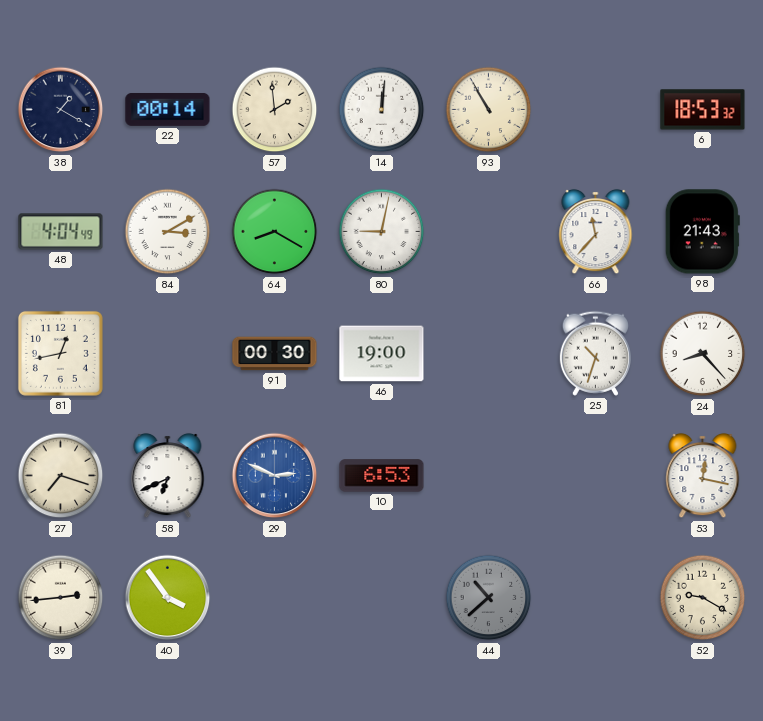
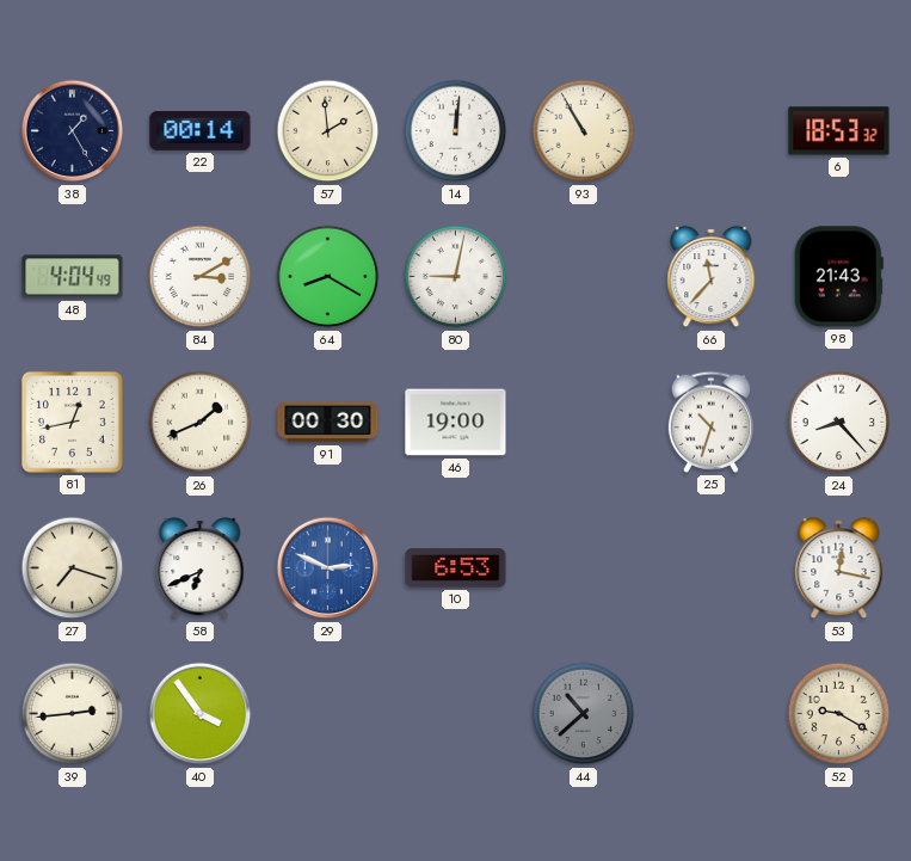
38: 1:20 -> 1:25 (73, 131)
26: none -> 1:41 (201, 423)
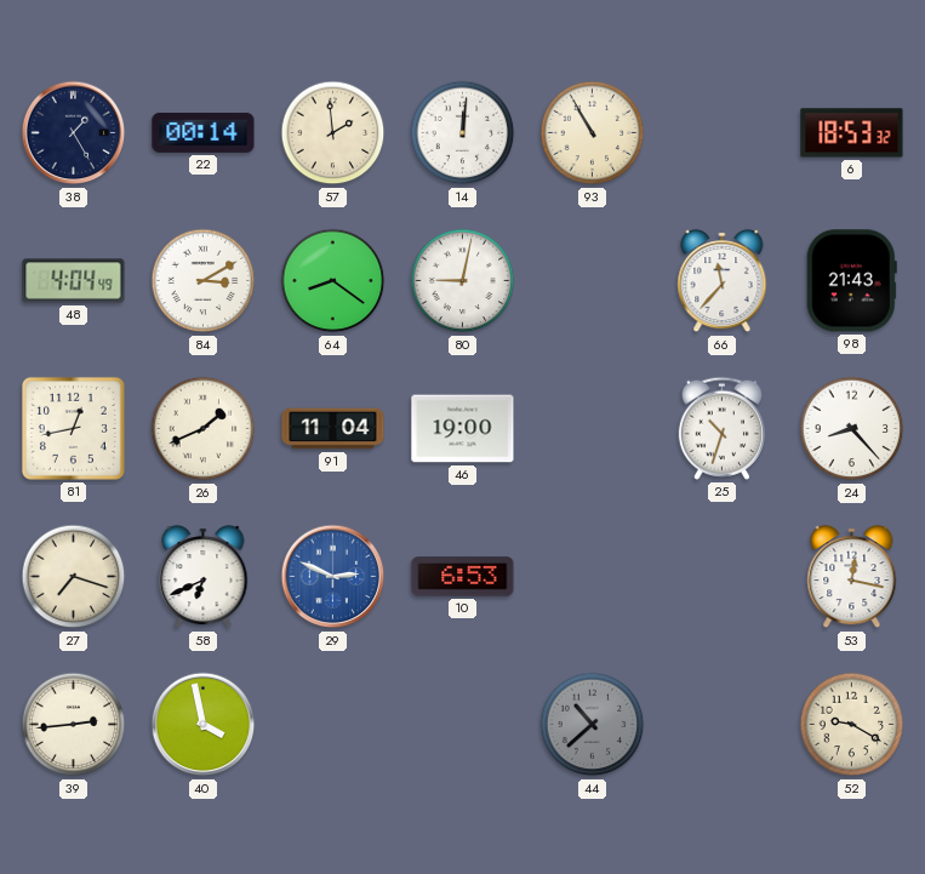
64: 8:20 -> 8:21 (333, 281)
91: 00:30 -> 11:04 (333, 429)
40: 3:54 -> 3:58 (204, 725)
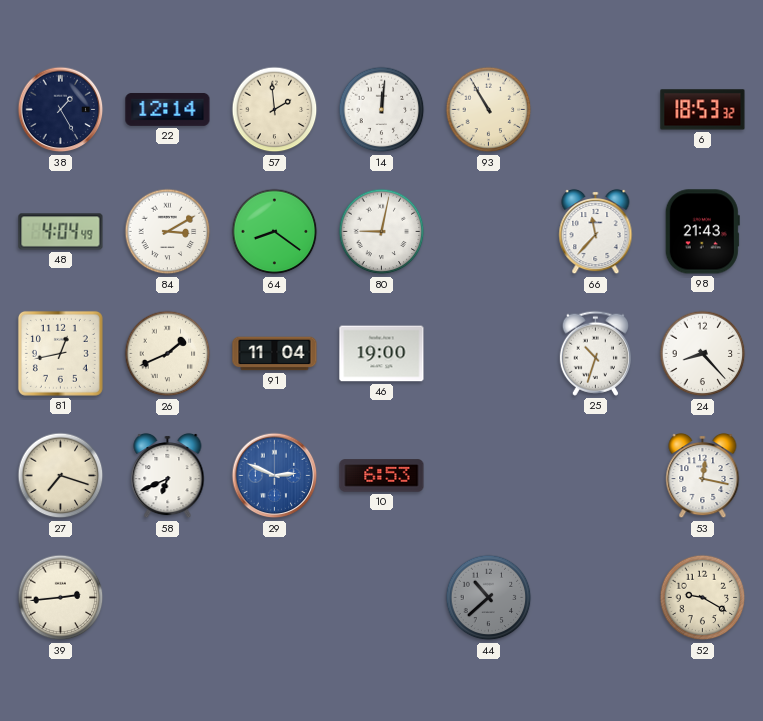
22: 00:14 -> 12:14 (168, 109)
40: 3:58 -> none (204, 725)
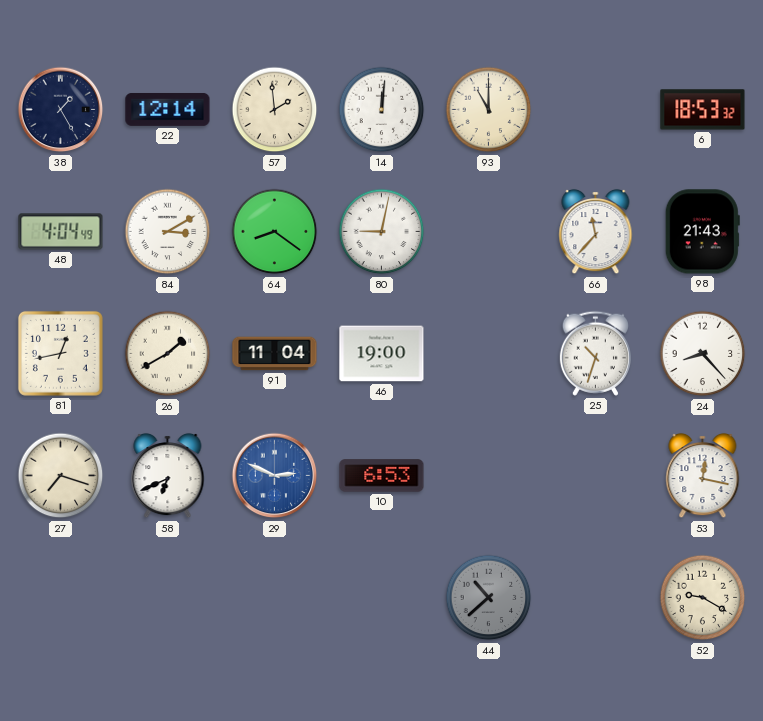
93: 10:55 -> 11:00 (489, 110)
26: 1:41 -> 1:40 (168, 354)
39: 2:44 -> none (61, 598)
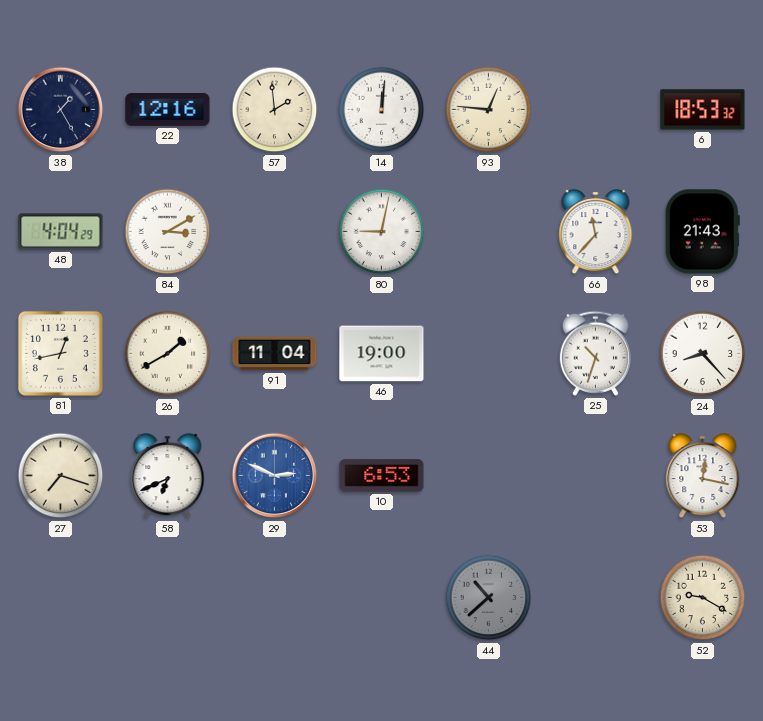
22: 12:14 -> 12:16 (168, 109)
93: 11:00 -> 12:46 (489, 110)
48: 4:04:49 -> 4:04:29 (61, 232)
64: 8:21 -> none (275, 232)
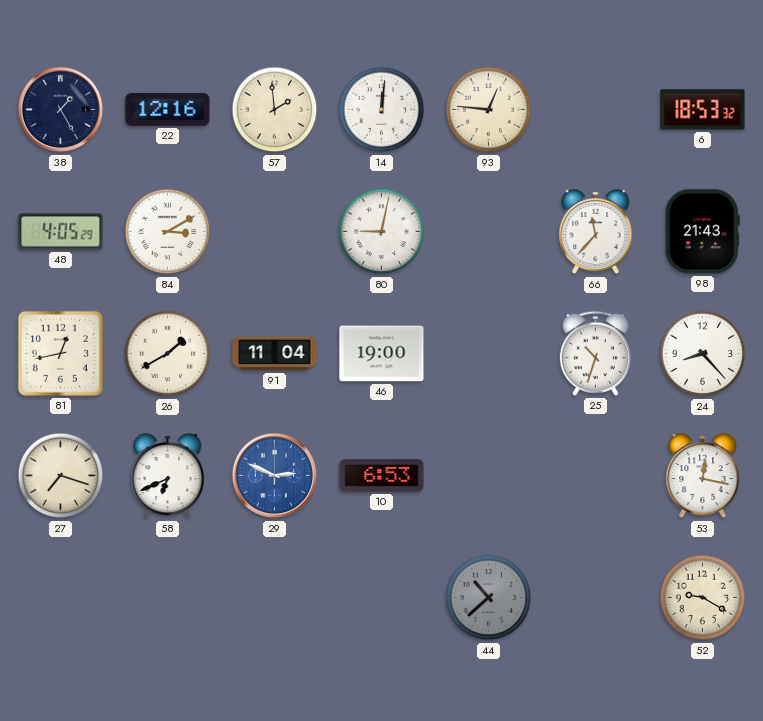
48: 4:04 -> 4:05 (61, 232)
